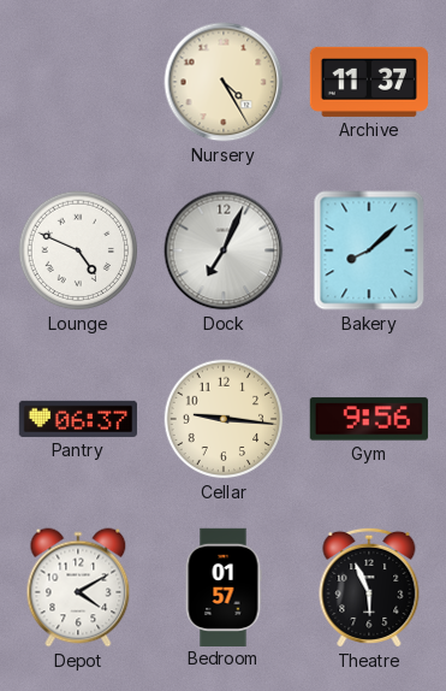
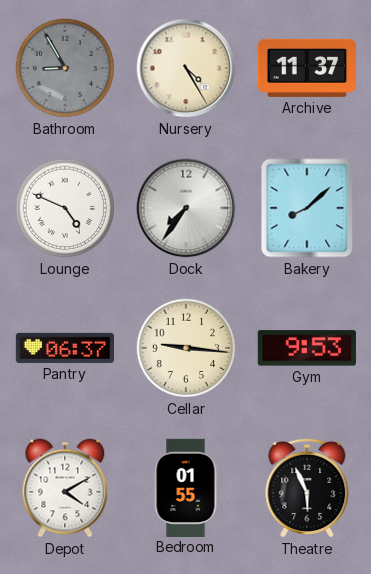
Bathroom: none -> 8:55 (65, 68)
Dock: 7:04 -> 7:36 (186, 208)
Gym: 9:56 -> 9:53 (307, 348)
Bedroom: 01:57 -> 01:55 (186, 487)
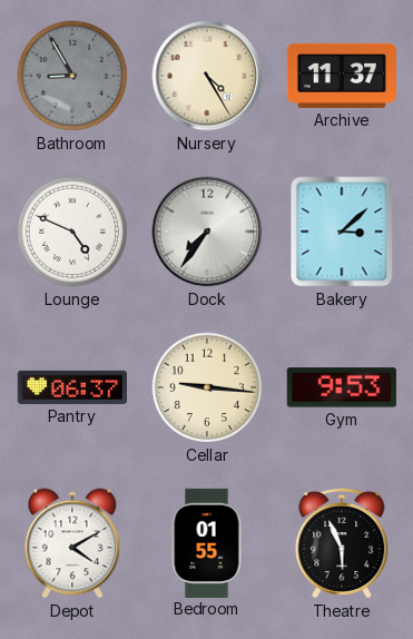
Bakery: 8:08 -> 3:08 (342, 232)
